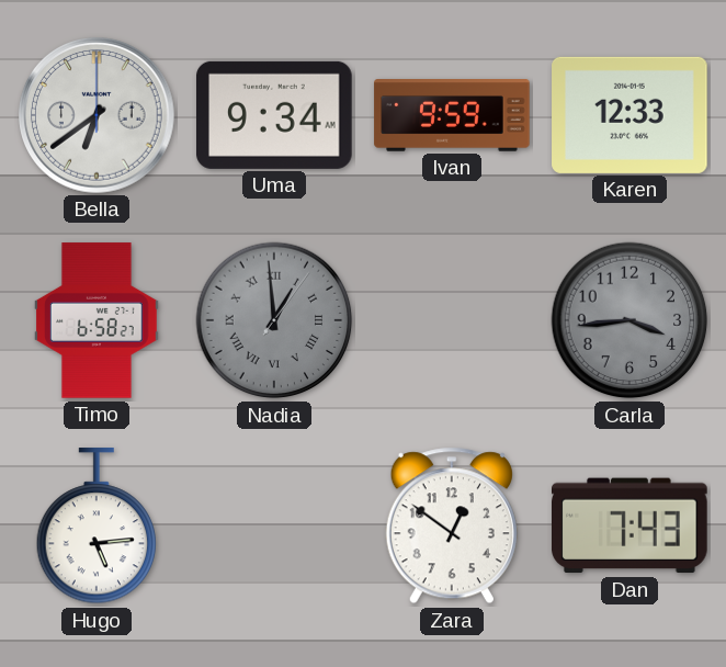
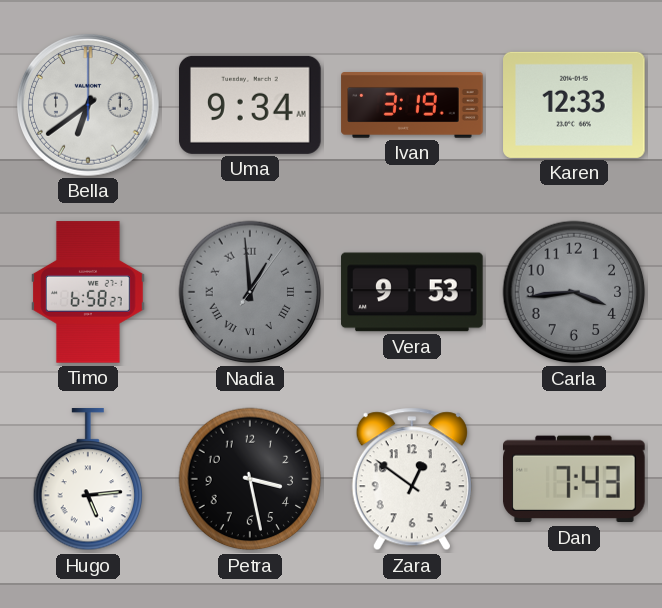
Ivan: 9:59 -> 3:19 (412, 105)
Vera: none -> 9:53 (412, 292)
Petra: none -> 3:28 (250, 479)
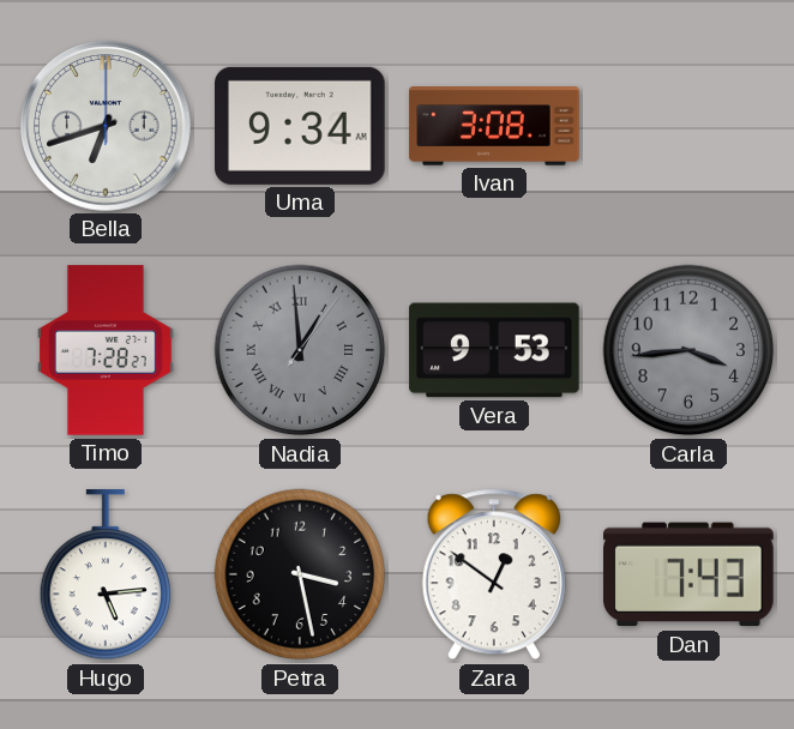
Bella: 6:39 -> 6:42 (106, 126)
Ivan: 3:19 -> 3:08 (494, 126)
Karen: 12:33 -> none (574, 105)
Timo: 6:58 -> 7:28 (107, 350)
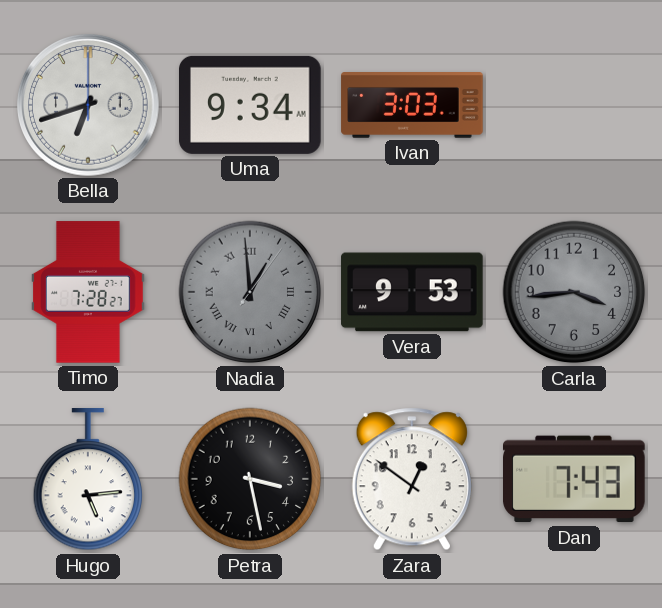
Ivan: 3:08 -> 3:03 (412, 105)
